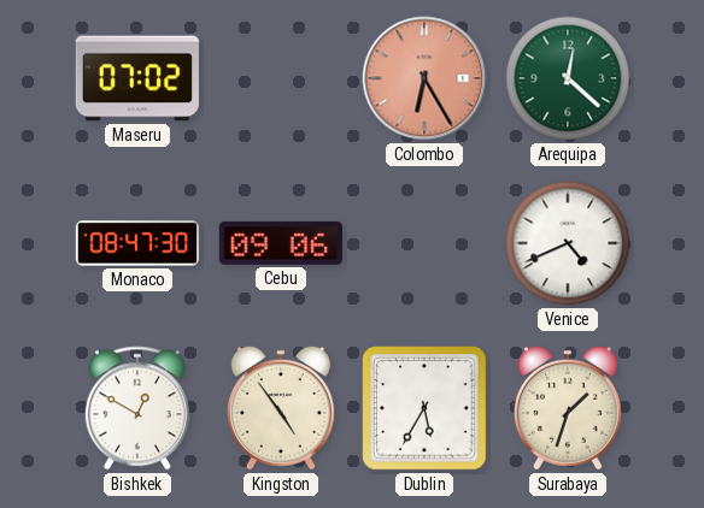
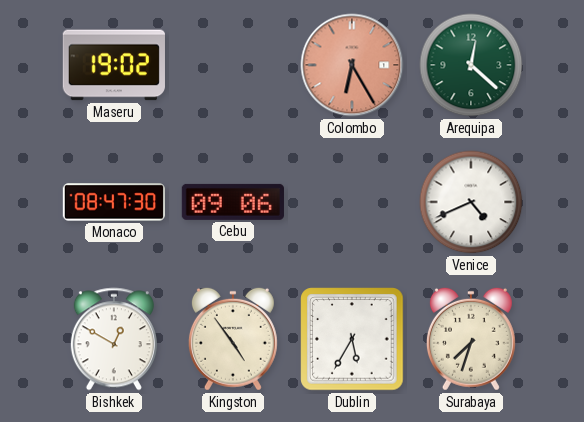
Maseru: 07:02 -> 19:02 (114, 65)
Surabaya: 1:33 -> 7:33 (471, 339)
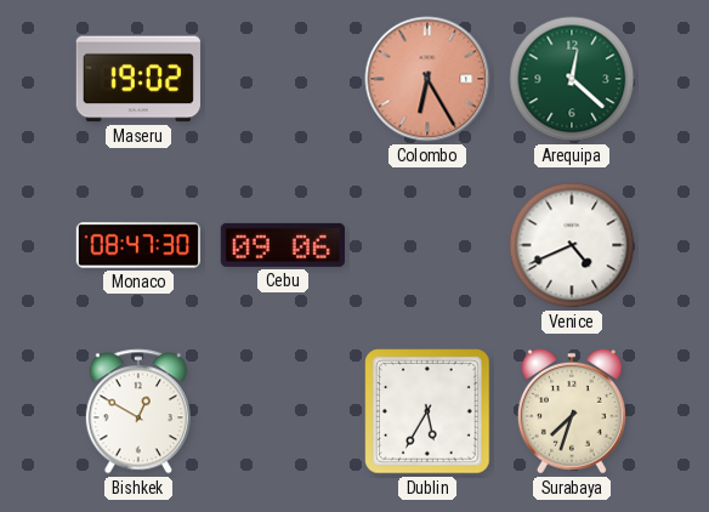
Kingston: 4:54 -> none (233, 339)
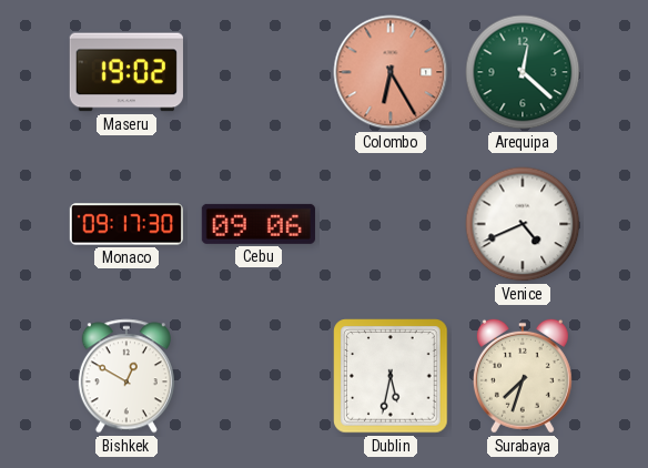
Monaco: 08:47 -> 09:17 (125, 224)
Dublin: 5:35 -> 5:32 (391, 376)
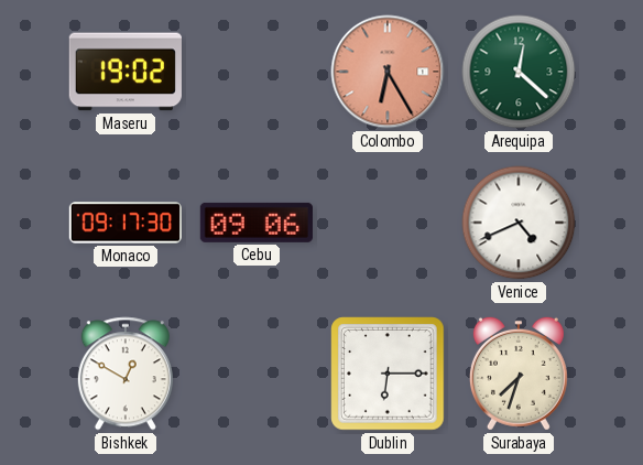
Dublin: 5:32 -> 6:15 (388, 374)
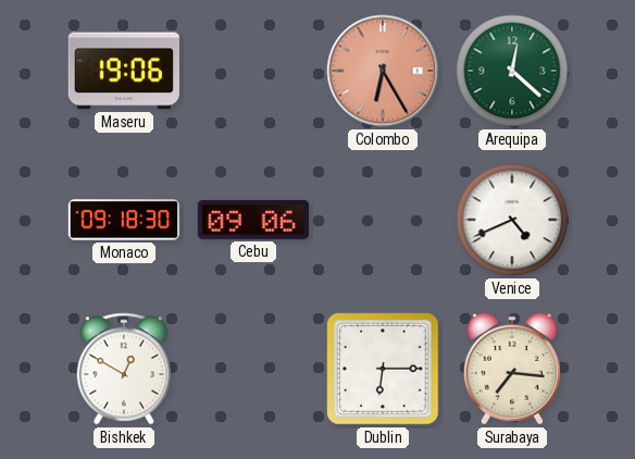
Maseru: 19:02 -> 19:06 (124, 71)
Monaco: 09:17 -> 09:18 (123, 220)
Surabaya: 7:33 -> 7:16 (512, 369)
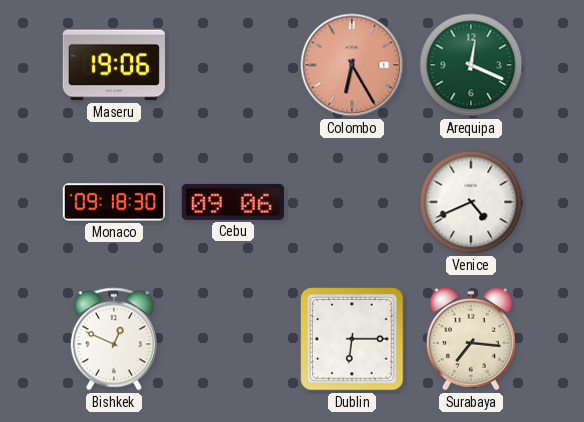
Arequipa: 12:22 -> 12:19 (471, 65)
Bishkek: 12:50 -> 12:49 (114, 339)
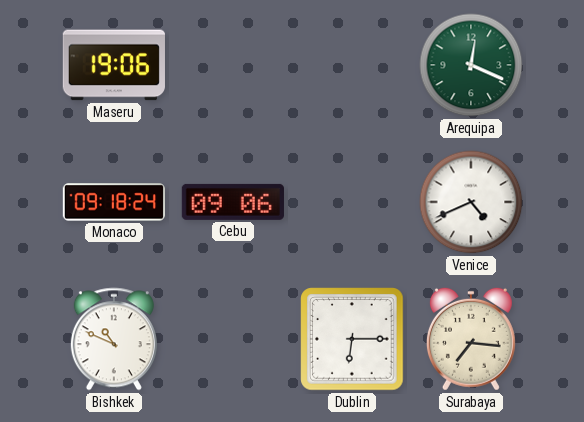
Colombo: 6:25 -> none (352, 65)
Monaco: 09:18:30 -> 09:18:24 (113, 202)
Bishkek: 12:49 -> 10:49 (114, 339)
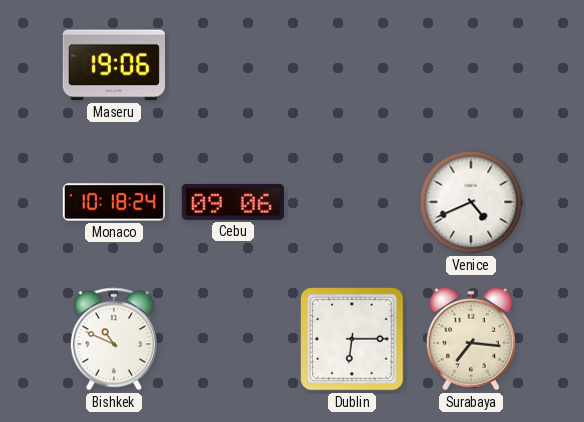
Arequipa: 12:19 -> none (471, 65)
Monaco: 09:18 -> 10:18 (113, 202)
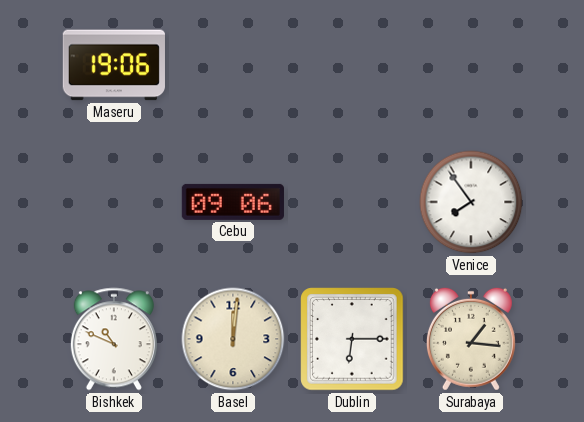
Monaco: 10:18 -> none (113, 202)
Venice: 4:41 -> 7:54 (471, 202)
Basel: none -> 12:01 (233, 339)
Surabaya: 7:16 -> 1:16 (471, 339)
